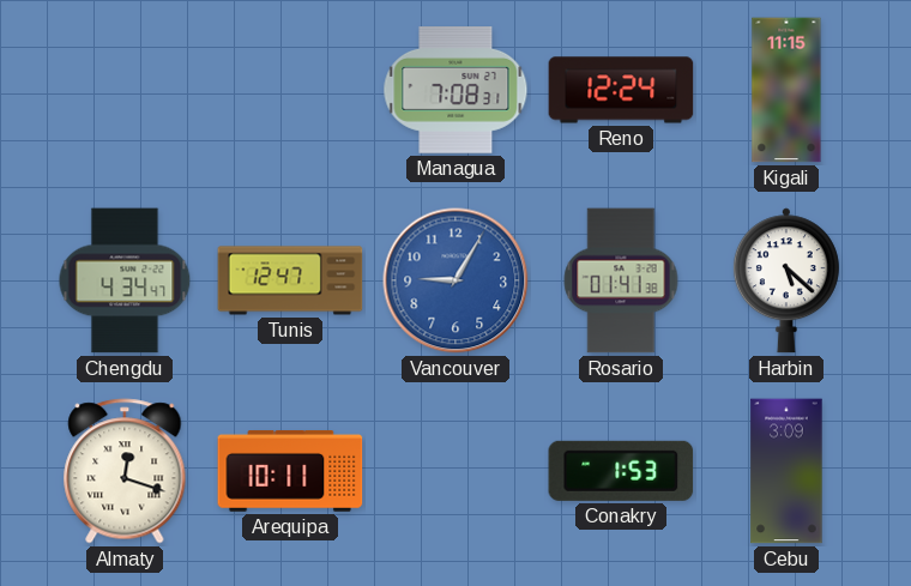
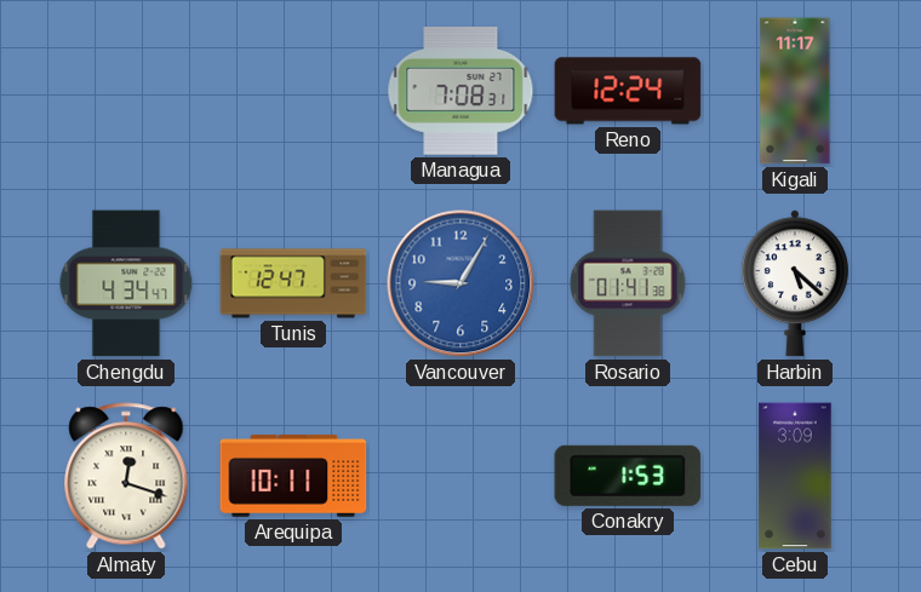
Kigali: 11:15 -> 11:17 (795, 91)
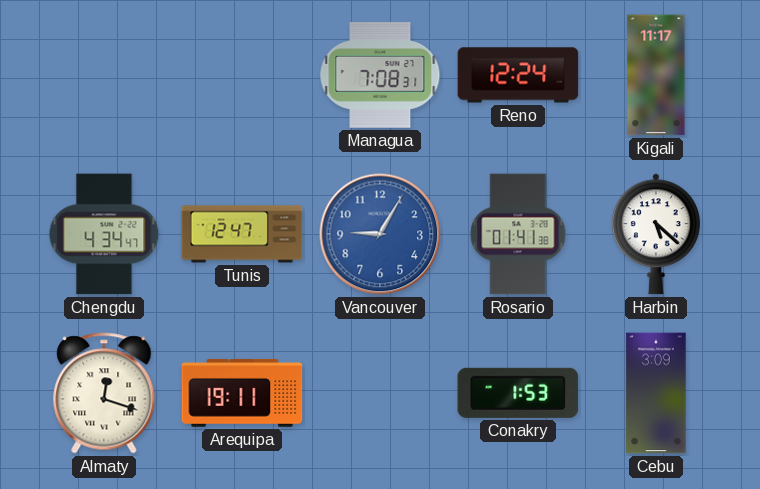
Arequipa: 10:11 -> 19:11 (242, 394)
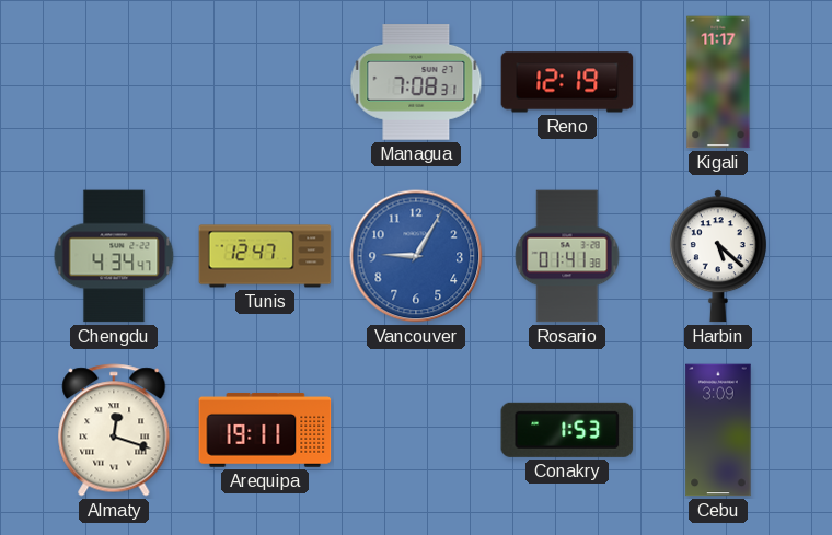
Reno: 12:24 -> 12:19 (567, 82)
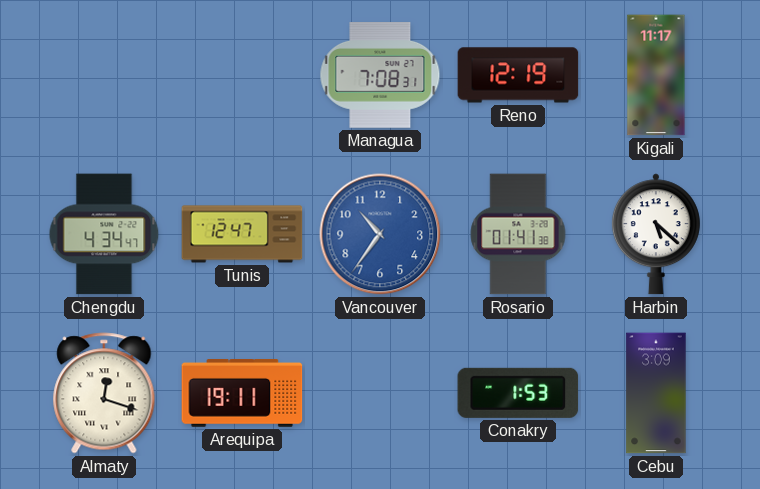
Vancouver: 9:05 -> 10:36 (380, 234)
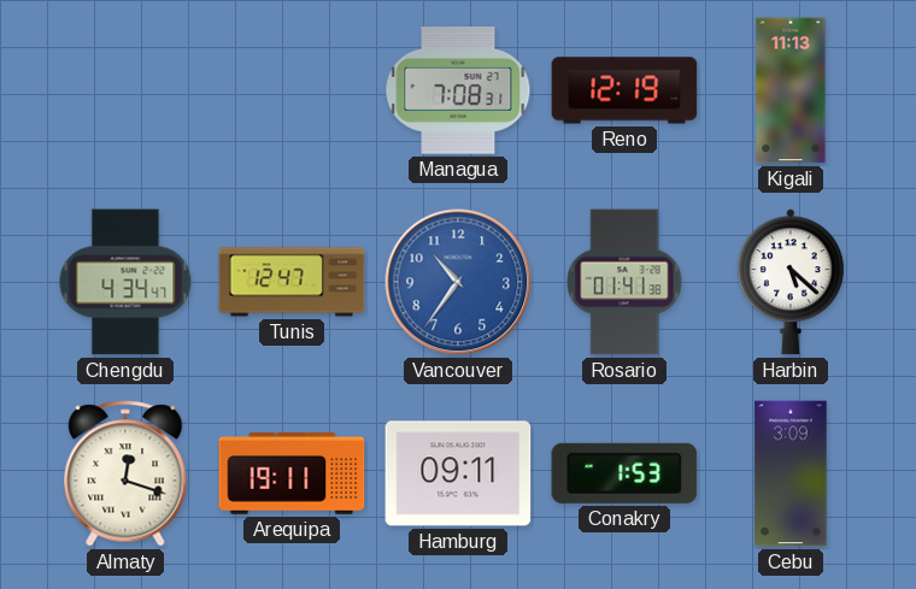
Kigali: 11:17 -> 11:13 (791, 90)
Hamburg: none -> 09:11 (458, 473)
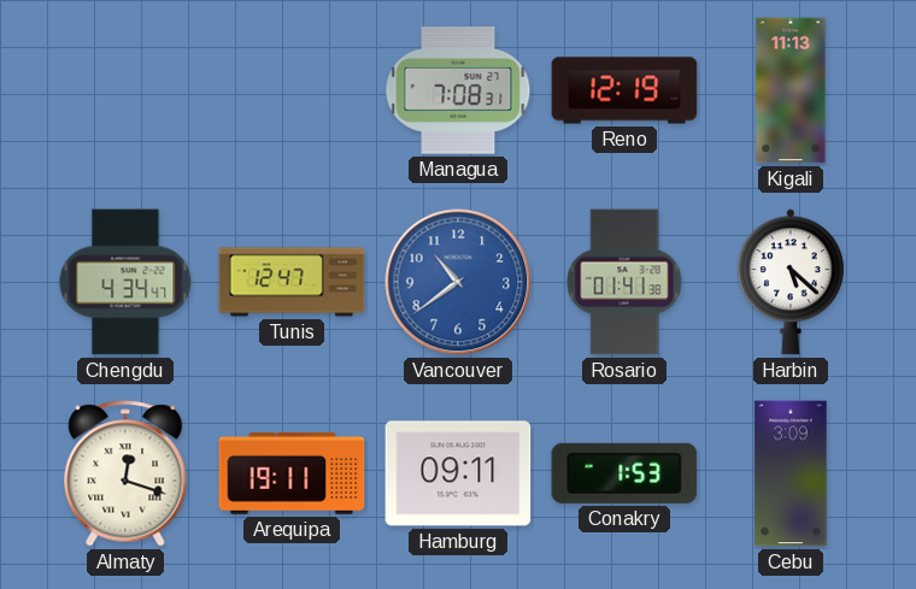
Vancouver: 10:36 -> 10:39 (458, 282)
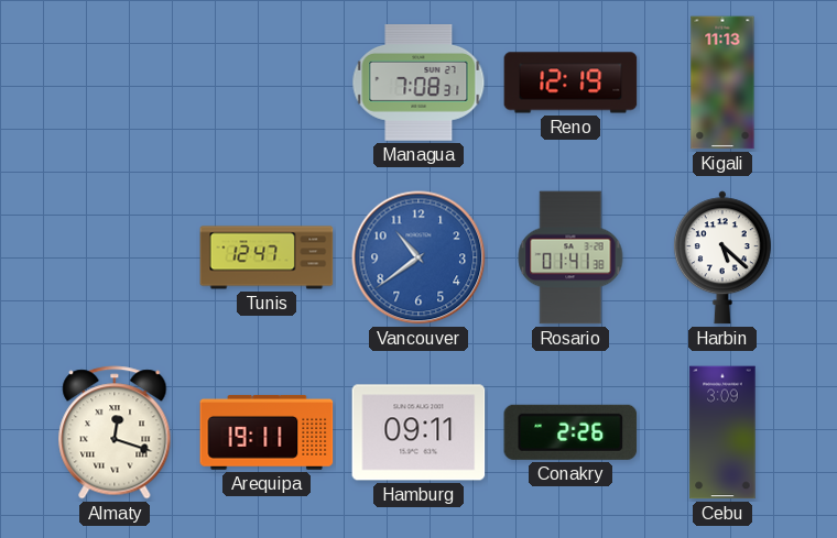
Chengdu: 4:34 -> none (125, 282)
Conakry: 1:53 -> 2:26 (570, 432)
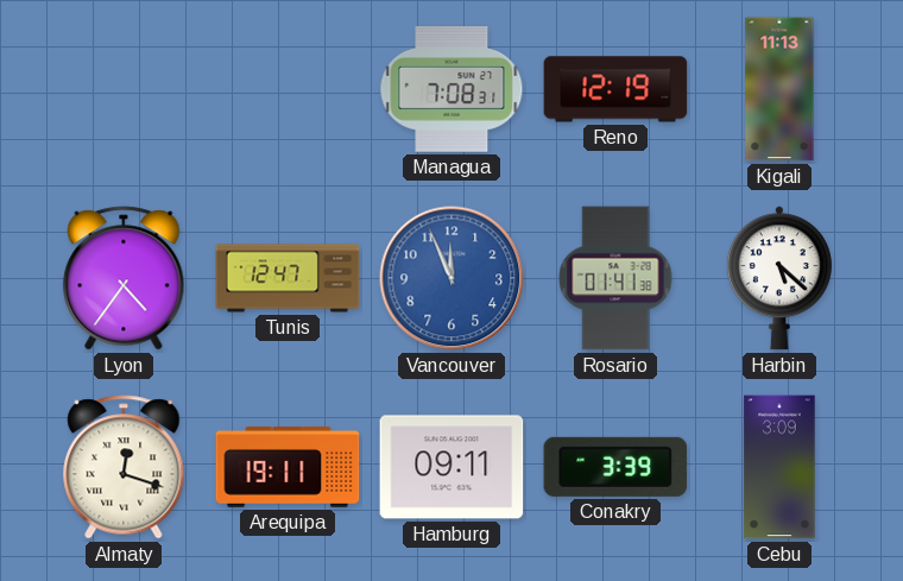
Lyon: none -> 4:36 (124, 278)
Vancouver: 10:39 -> 11:56 (451, 278)
Conakry: 2:26 -> 3:39 (615, 467)
